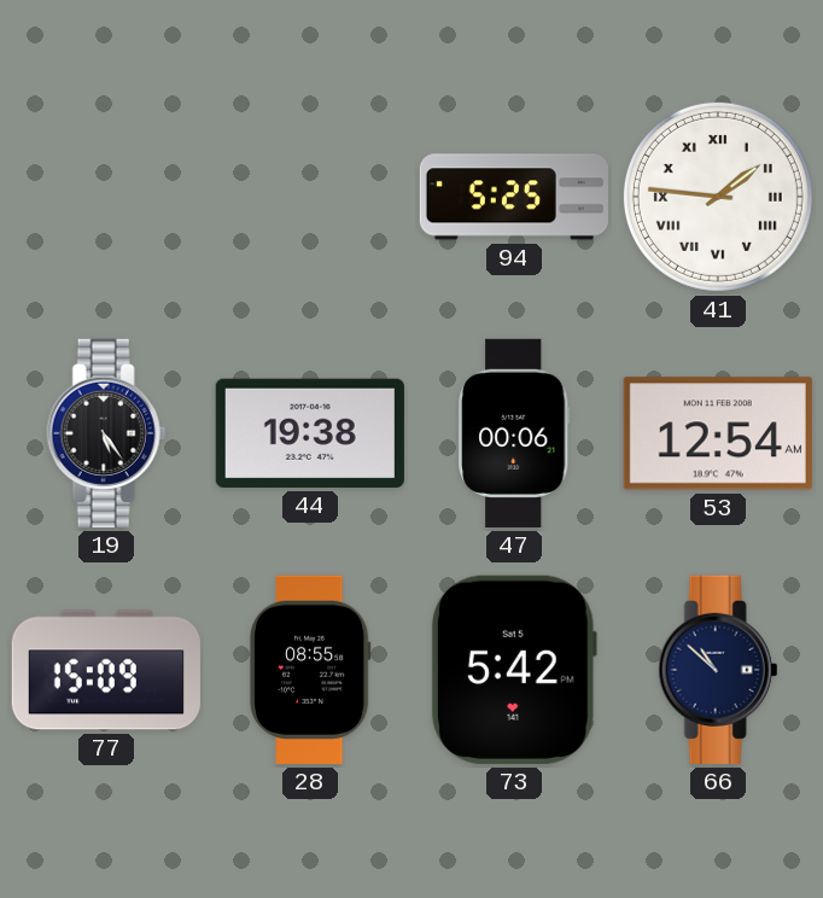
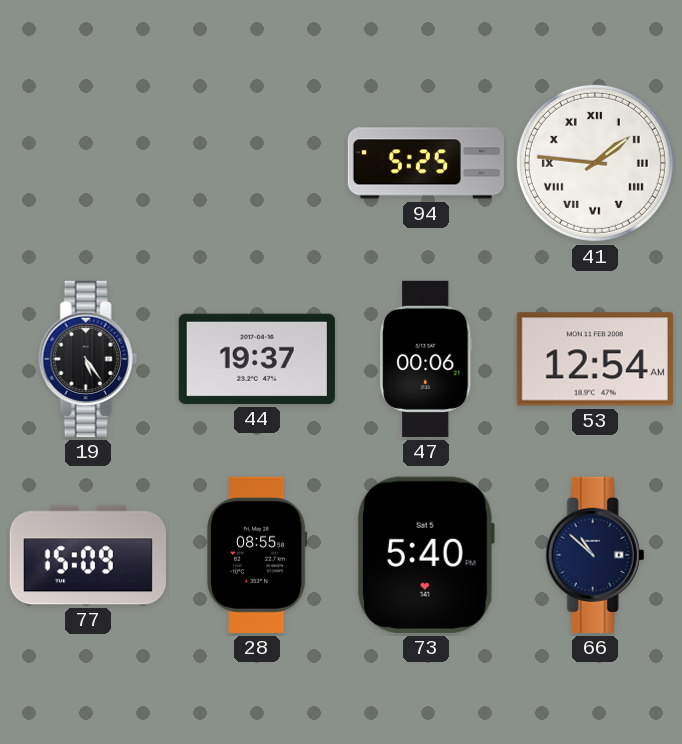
44: 19:38 -> 19:37 (257, 359)
73: 5:42 -> 5:40 (426, 555)
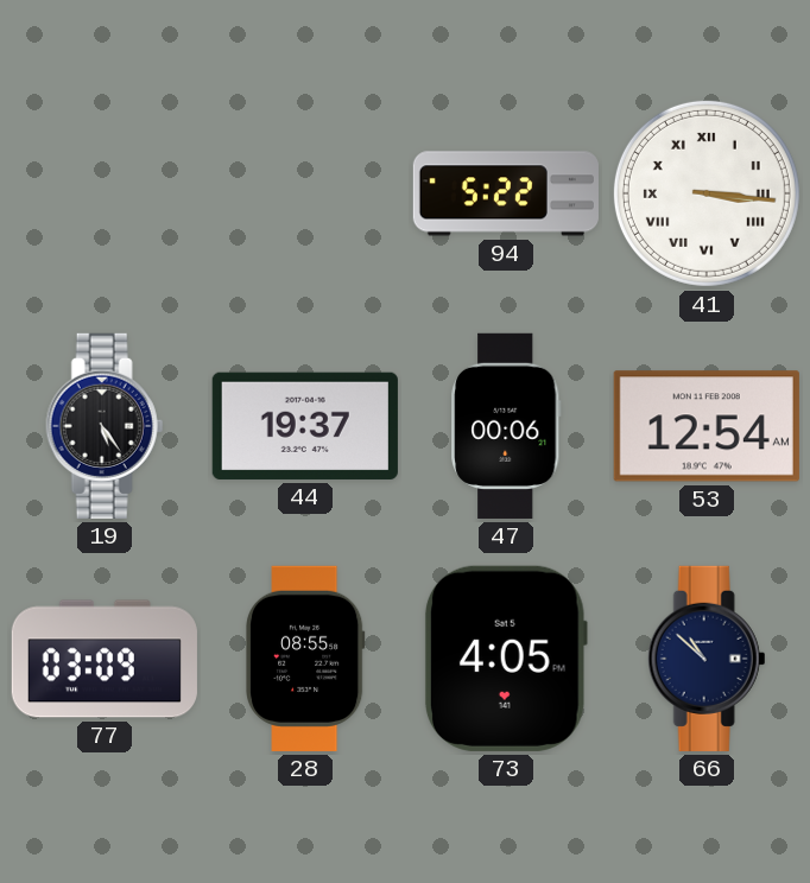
94: 5:25 -> 5:22 (506, 193)
41: 1:46 -> 3:16 (707, 193)
77: 15:09 -> 03:09 (105, 659)
73: 5:40 -> 4:05 (506, 659)
